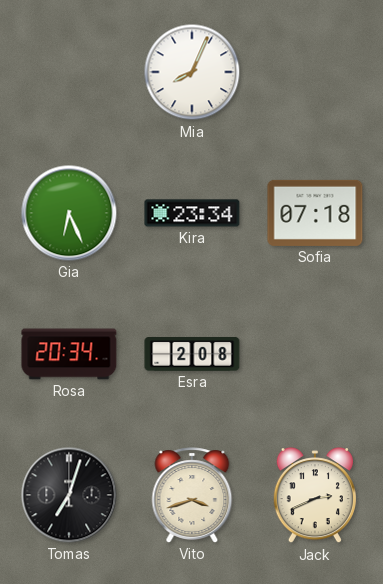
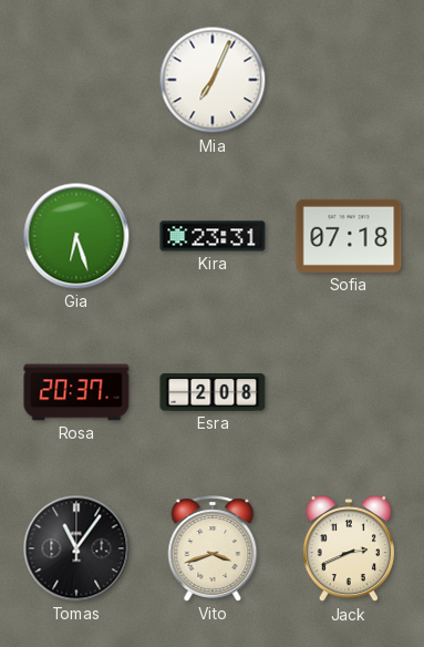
Mia: 8:04 -> 7:04 (213, 80)
Gia: 6:26 -> 6:27 (76, 236)
Kira: 23:34 -> 23:31 (213, 236)
Rosa: 20:34 -> 20:37 (76, 392)
Tomas: 7:03 -> 11:06 (76, 548)
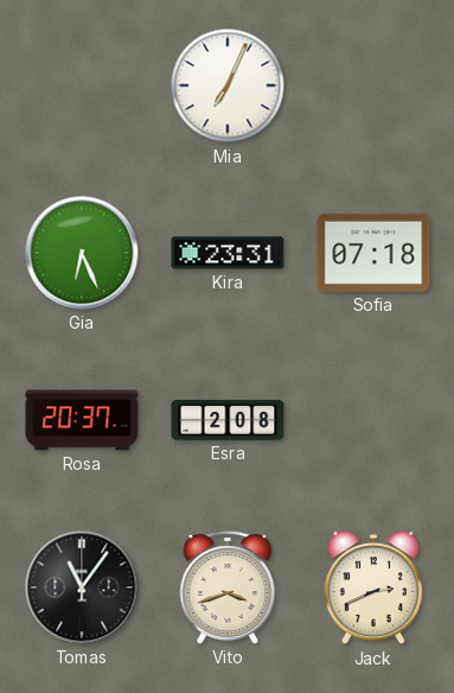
Gia: 6:27 -> 6:26 (82, 253)
